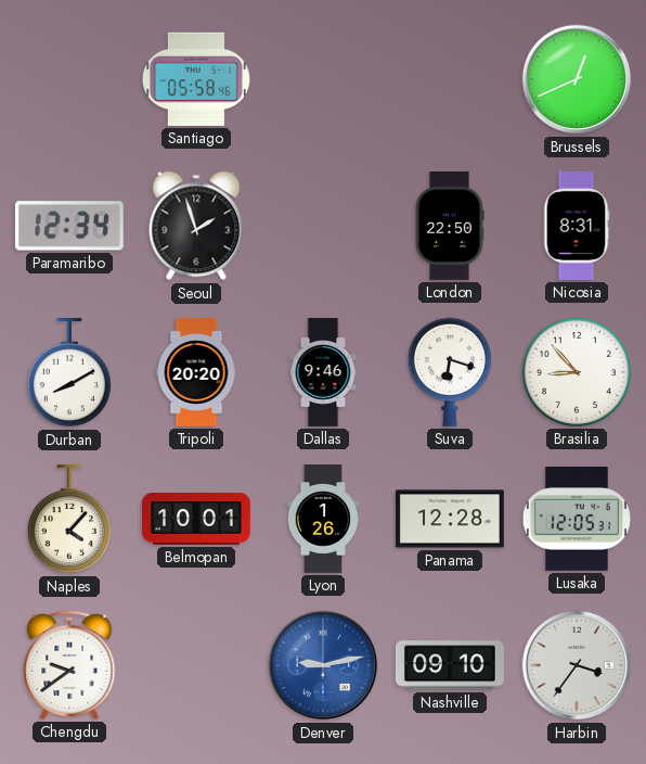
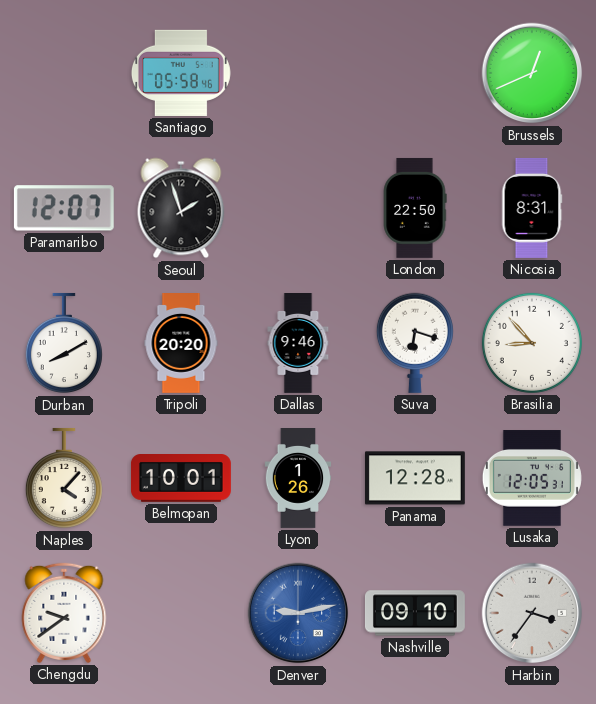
Paramaribo: 12:34 -> 12:07 (64, 208)
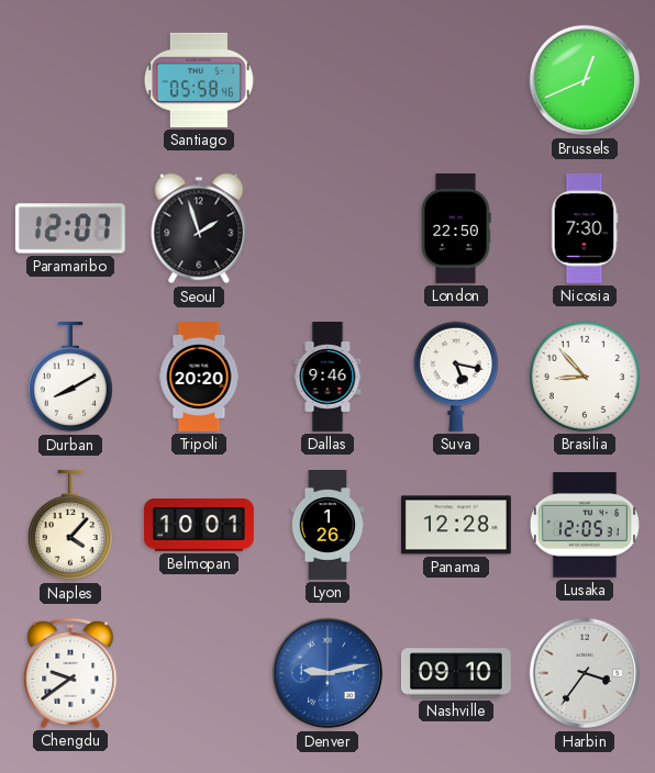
Nicosia: 8:31 -> 7:30 (585, 228)
Suva: 6:18 -> 5:17 (456, 377)
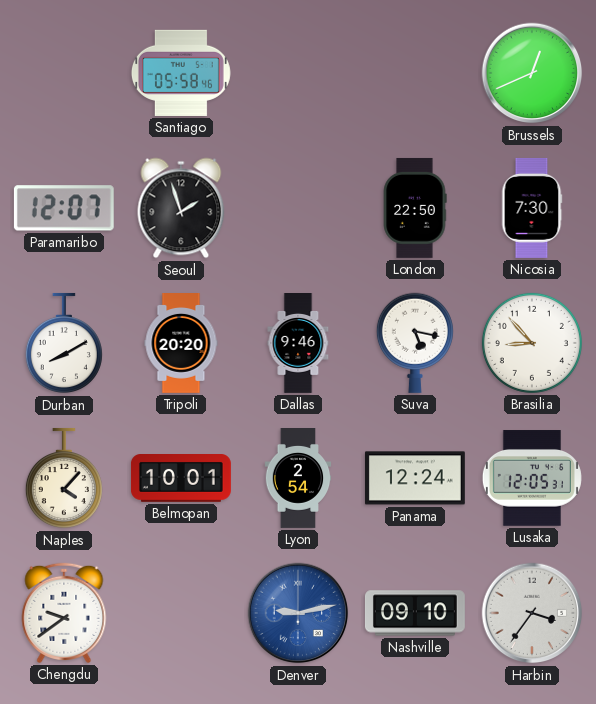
Lyon: 1:26 -> 2:54 (298, 479)
Panama: 12:28 -> 12:24 (415, 478)
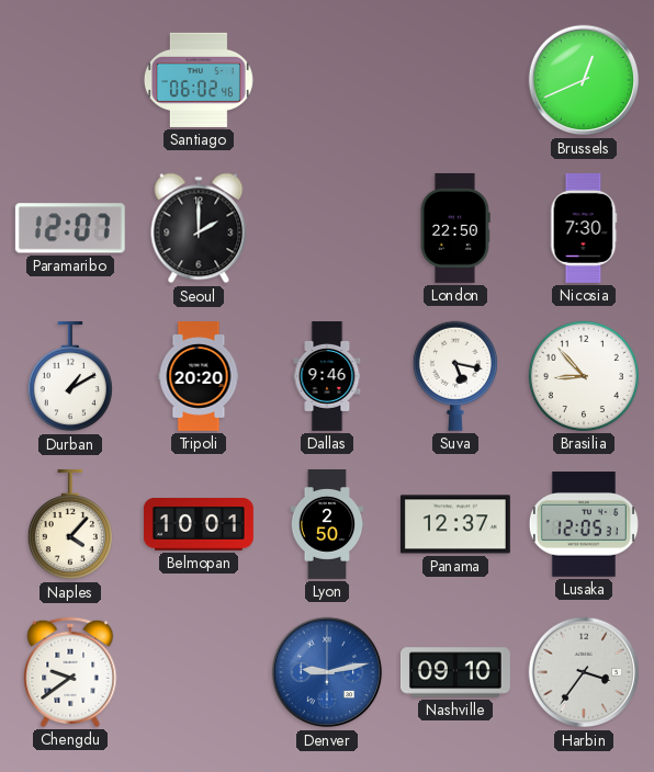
Santiago: 05:58 -> 06:02 (199, 80)
Seoul: 1:57 -> 2:00 (199, 228)
Durban: 8:10 -> 1:10 (70, 376)
Lyon: 2:54 -> 2:50 (327, 525)
Panama: 12:24 -> 12:37 (455, 524)
